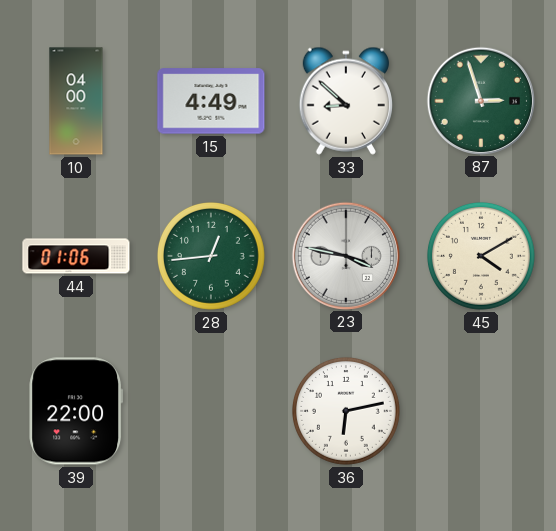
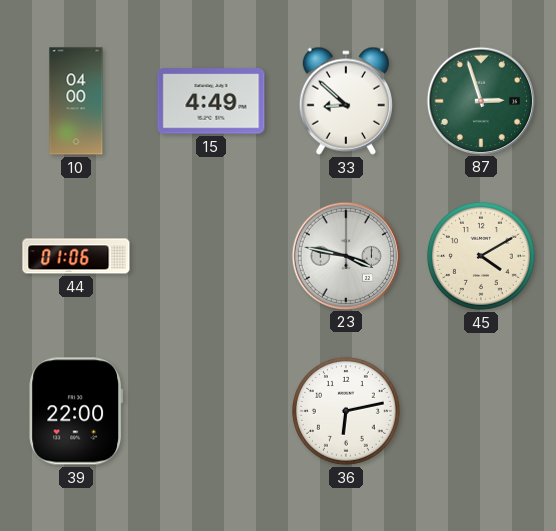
28: 12:44 -> none (211, 256)
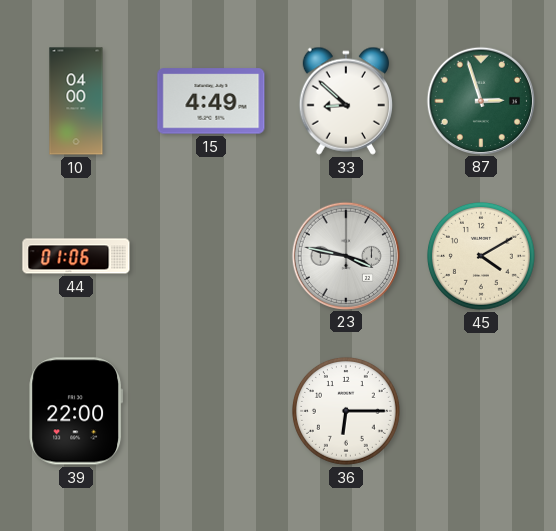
36: 6:13 -> 6:15 (346, 411)
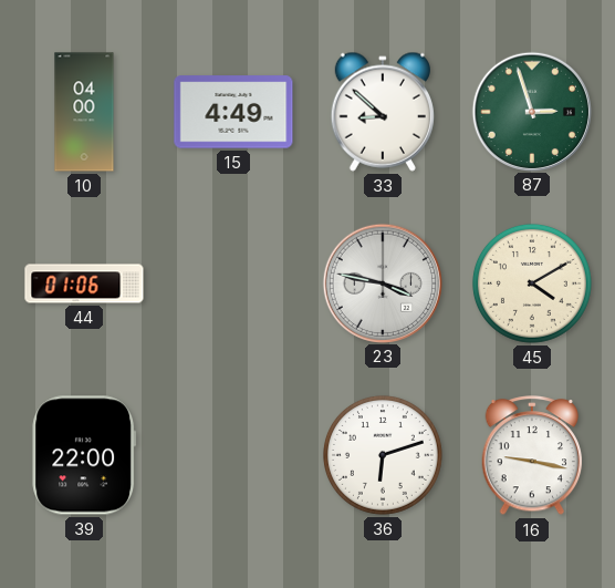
36: 6:15 -> 6:12 (383, 455)
16: none -> 9:17 (532, 456)
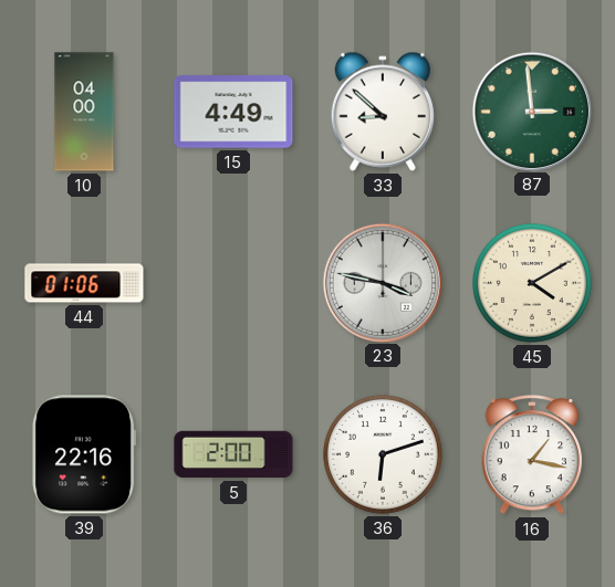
87: 2:57 -> 2:59 (531, 111)
39: 22:00 -> 22:16 (84, 454)
5: none -> 2:00 (233, 454)
16: 9:17 -> 1:17 (532, 455)
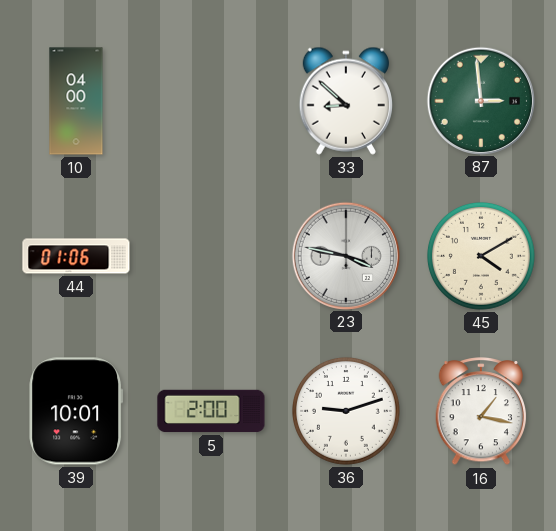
15: 4:49 -> none (233, 112)
39: 22:16 -> 10:01 (76, 411)
36: 6:12 -> 9:12 (346, 411)
